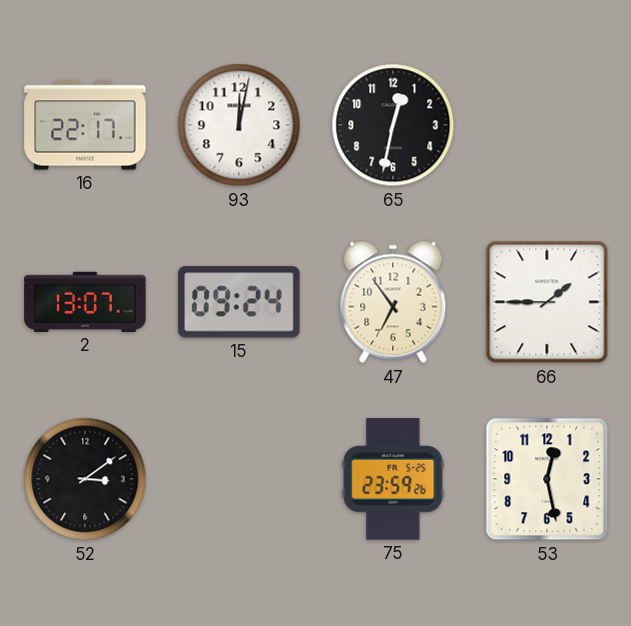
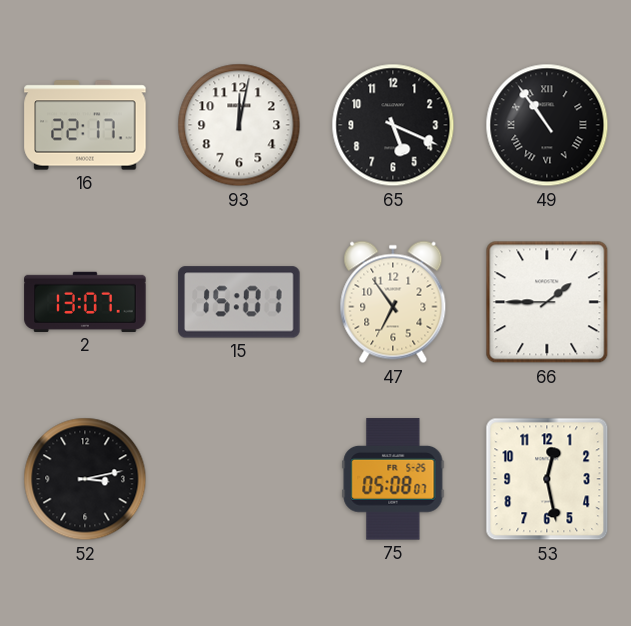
65: 12:32 -> 5:19 (393, 125)
49: none -> 10:54 (547, 125)
15: 09:24 -> 15:01 (239, 302)
52: 3:09 -> 3:13 (85, 479)
75: 23:59 -> 05:08 (393, 479)
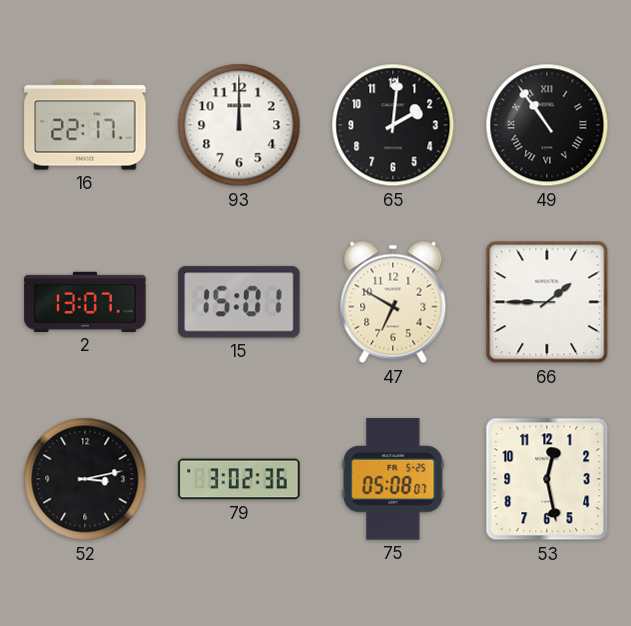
93: 12:02 -> 12:00 (239, 125)
65: 5:19 -> 2:01 (393, 125)
47: 6:54 -> 6:50 (393, 302)
79: none -> 3:02 (239, 479)
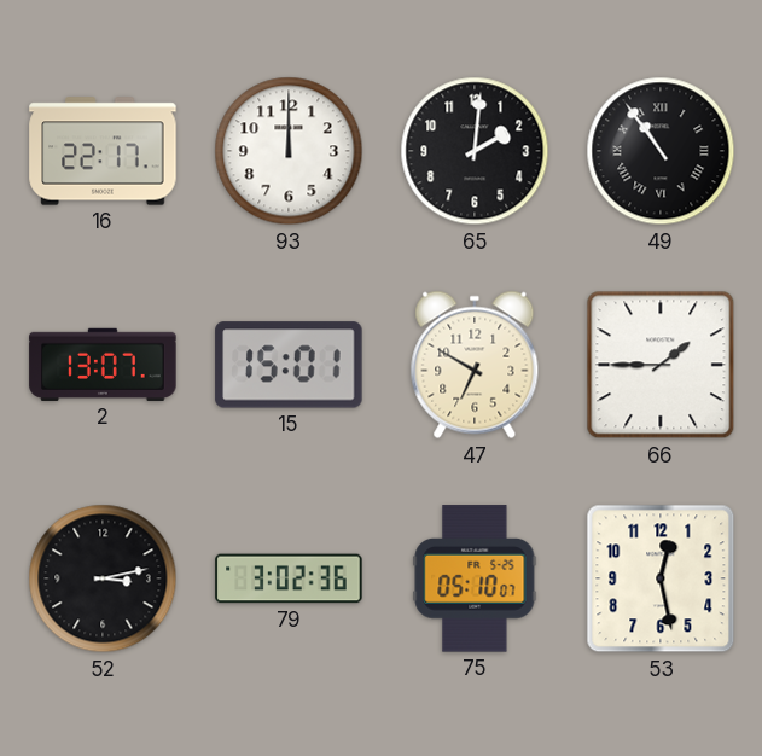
75: 05:08 -> 05:10 (475, 578)
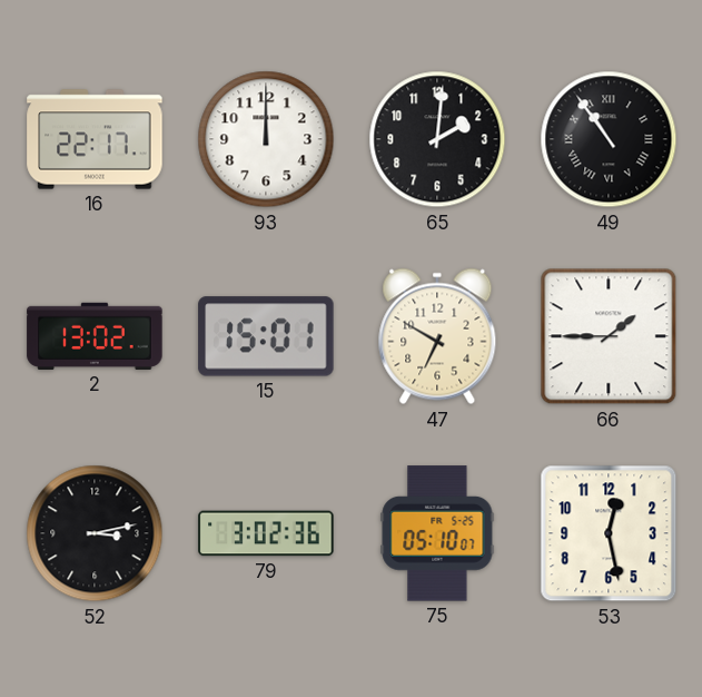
2: 13:07 -> 13:02 (95, 336)
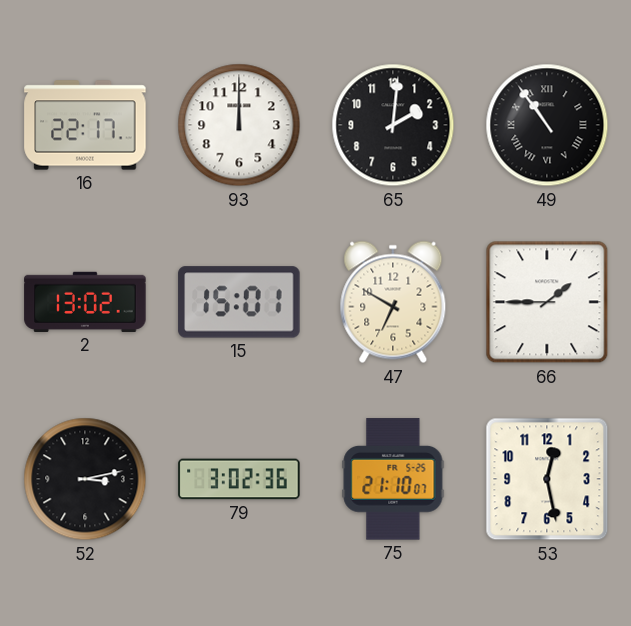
75: 05:10 -> 21:10 (393, 479)
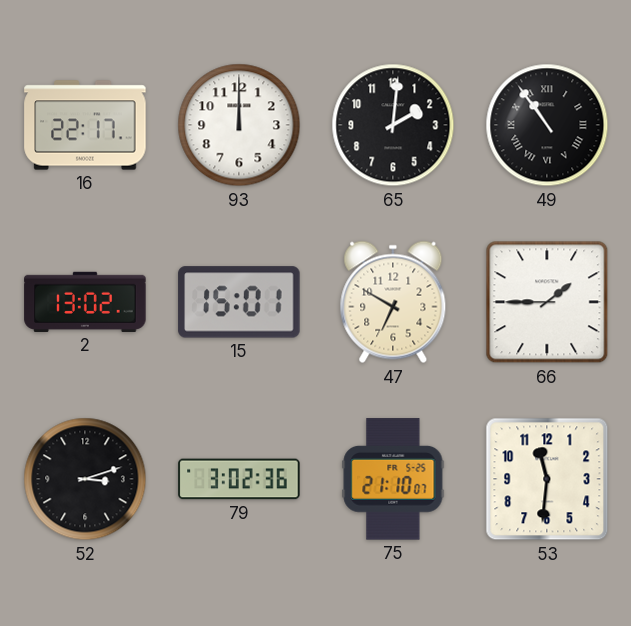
52: 3:13 -> 3:12 (85, 479)
53: 12:28 -> 11:31 (547, 479)
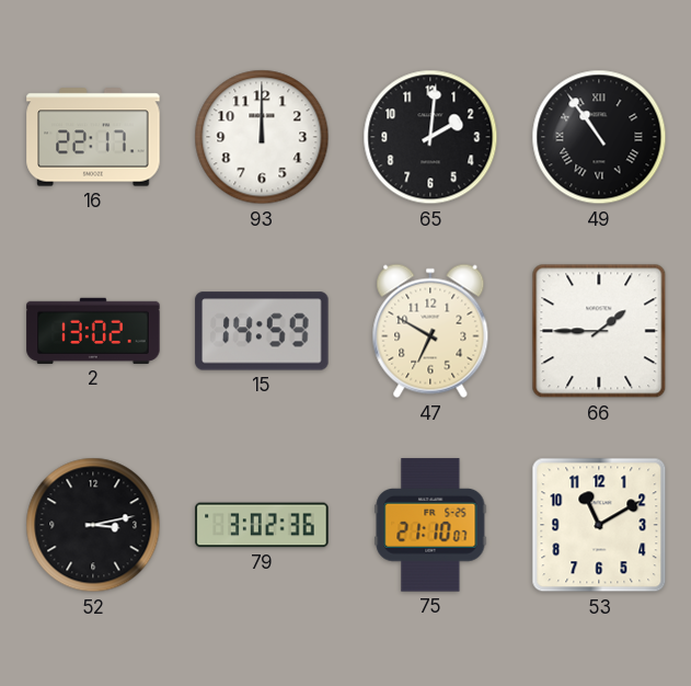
15: 15:01 -> 14:59 (262, 331)
52: 3:12 -> 3:13 (93, 525)
53: 11:31 -> 11:10 (599, 525)
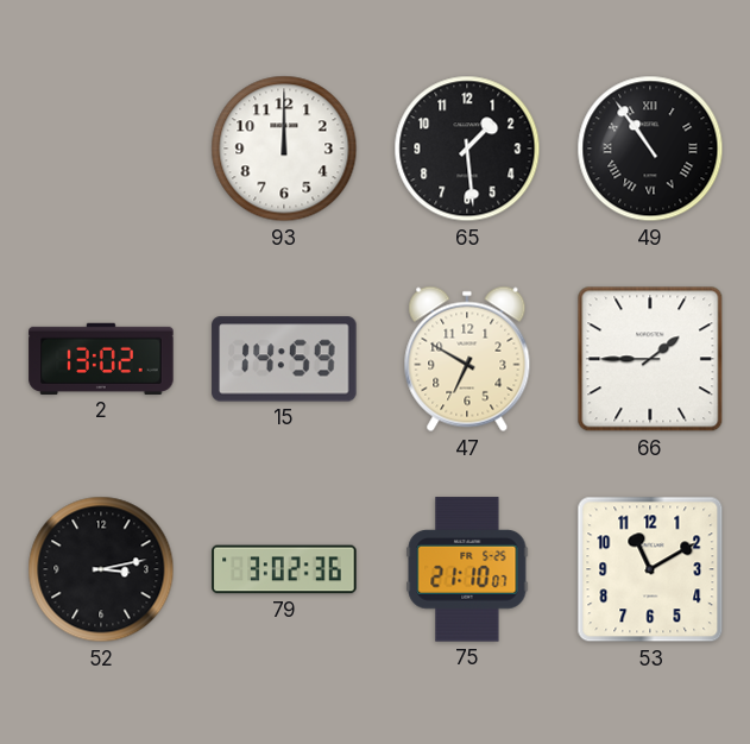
16: 22:17 -> none (93, 137)
65: 2:01 -> 1:29 (467, 149)
